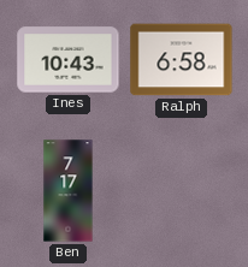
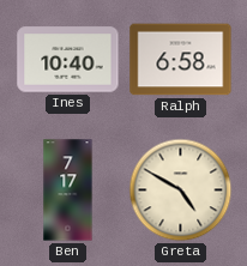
Ines: 10:43 -> 10:40 (68, 60)
Greta: none -> 4:50 (181, 191)
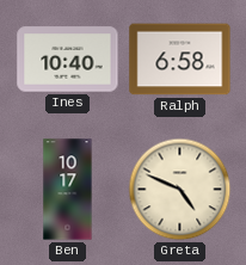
Ben: 7:17 -> 10:17 (68, 190)
Greta: 4:50 -> 4:49 (180, 190)
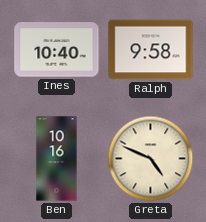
Ralph: 6:58 -> 9:58 (151, 50)
Ben: 10:17 -> 10:16 (57, 159)
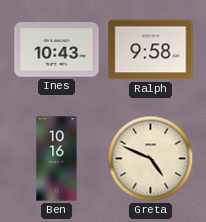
Ines: 10:40 -> 10:43 (57, 50)
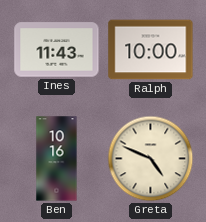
Ines: 10:43 -> 11:43 (57, 50)
Ralph: 9:58 -> 10:00 (151, 50)
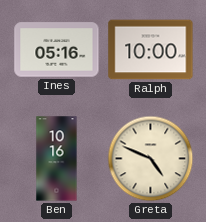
Ines: 11:43 -> 05:16 (57, 50)
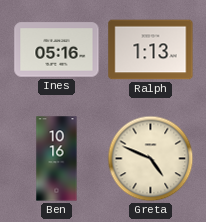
Ralph: 10:00 -> 1:13 (151, 50)
